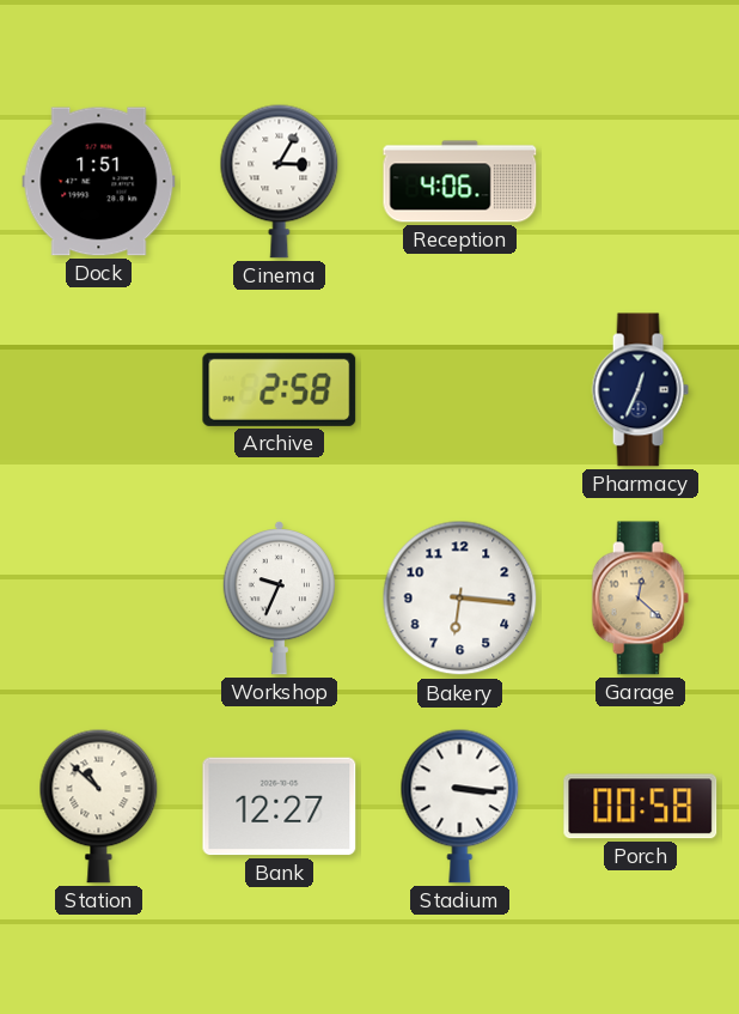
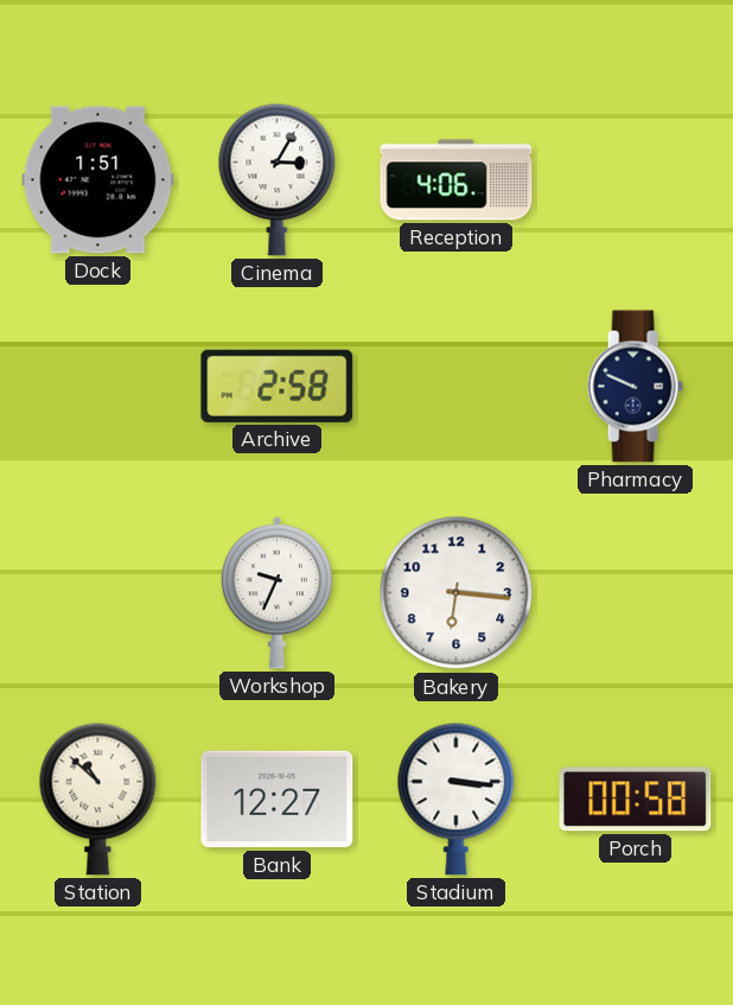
Pharmacy: 12:34 -> 9:49 (635, 387)
Garage: 12:22 -> none (640, 599)
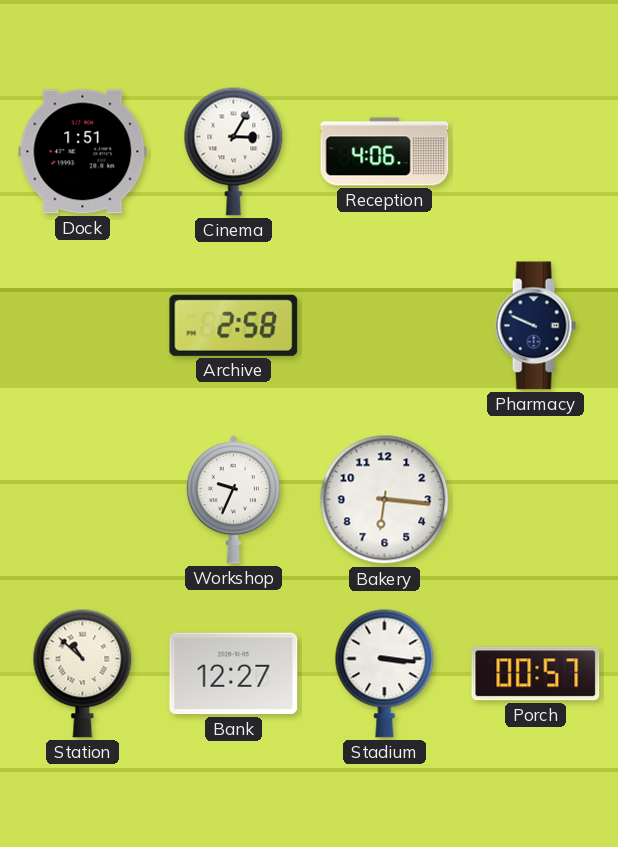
Porch: 00:58 -> 00:57 (536, 674)
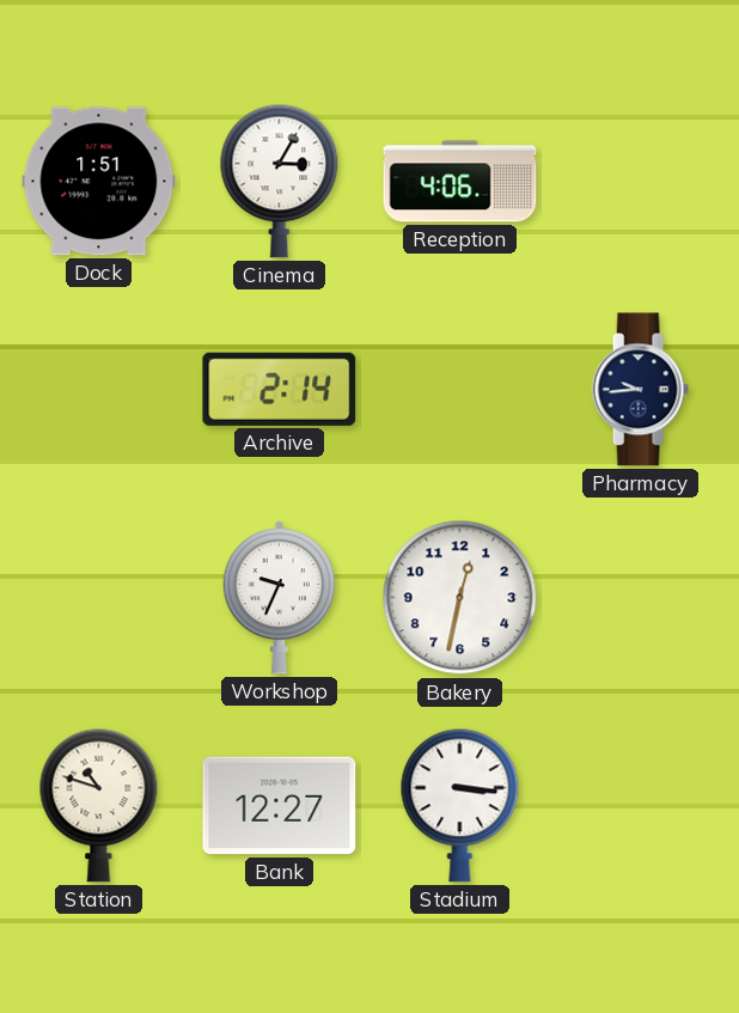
Archive: 2:58 -> 2:14 (280, 389)
Pharmacy: 9:49 -> 9:44 (640, 390)
Bakery: 6:16 -> 12:32 (460, 598)
Station: 10:52 -> 10:48 (99, 805)
Porch: 00:57 -> none (536, 674)
